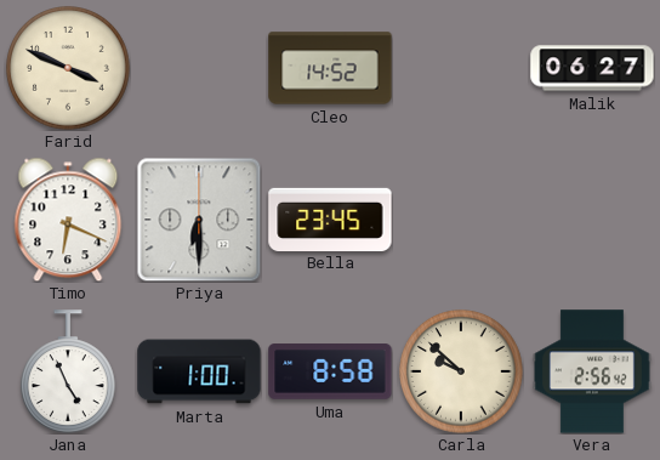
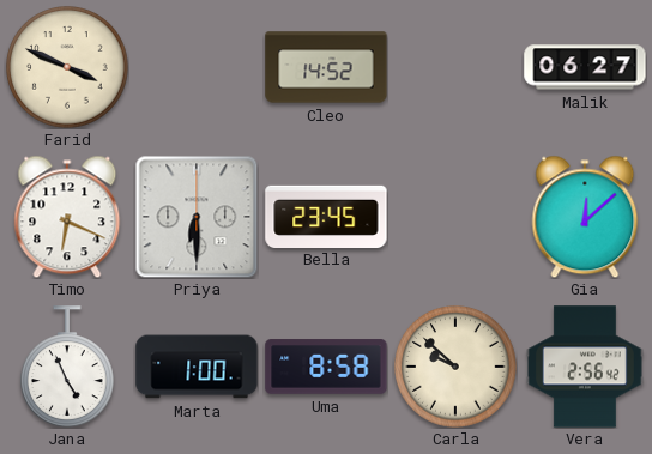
Gia: none -> 12:08 (585, 217)
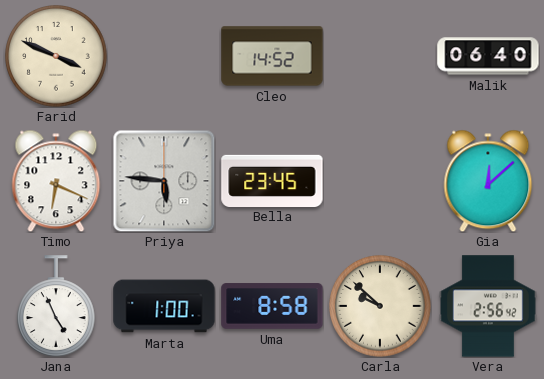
Malik: 06:27 -> 06:40 (488, 56)
Priya: 6:30 -> 5:46 (164, 181)
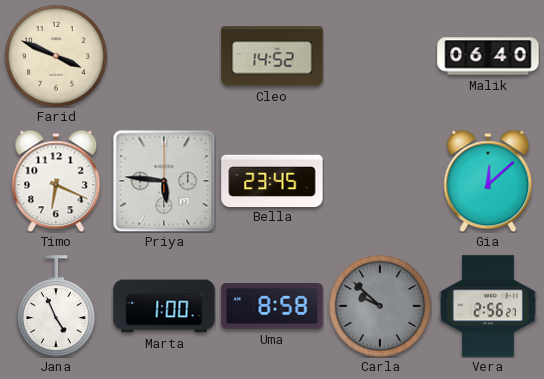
Carla dial: cream -> grey (380, 306)
Vera: 2:56:42 -> 2:56:27 (488, 306)
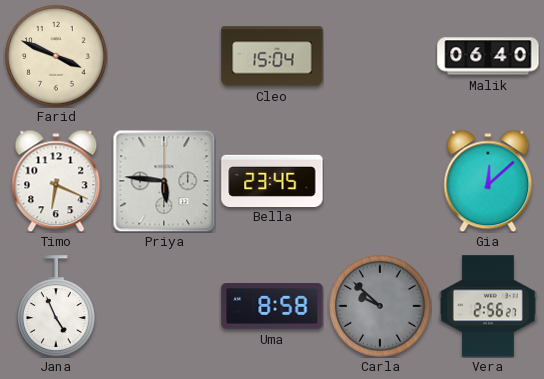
Cleo: 14:52 -> 15:04 (272, 56)
Marta: 1:00 -> none (164, 306)
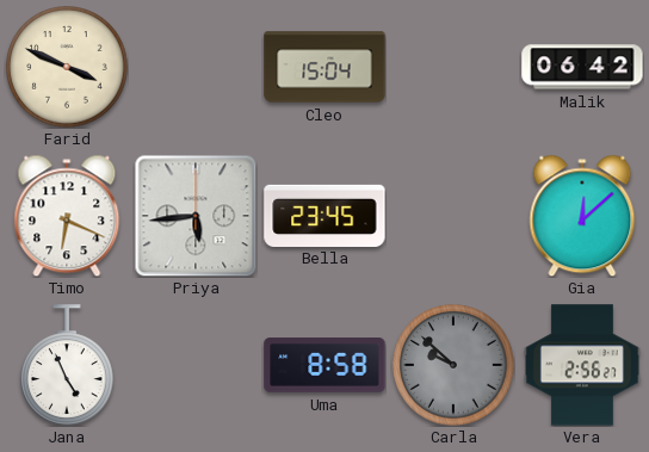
Malik: 06:40 -> 06:42 (582, 67)
Priya: 5:46 -> 5:44 (196, 216)
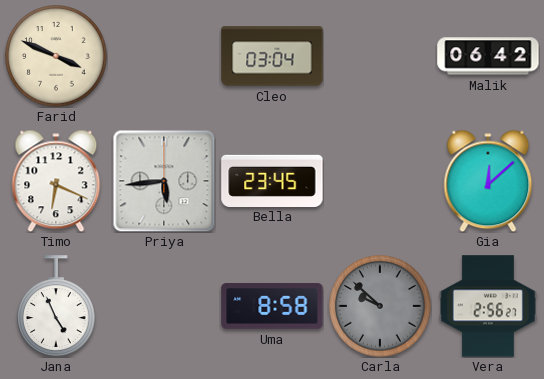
Cleo: 15:04 -> 03:04 (272, 56)
